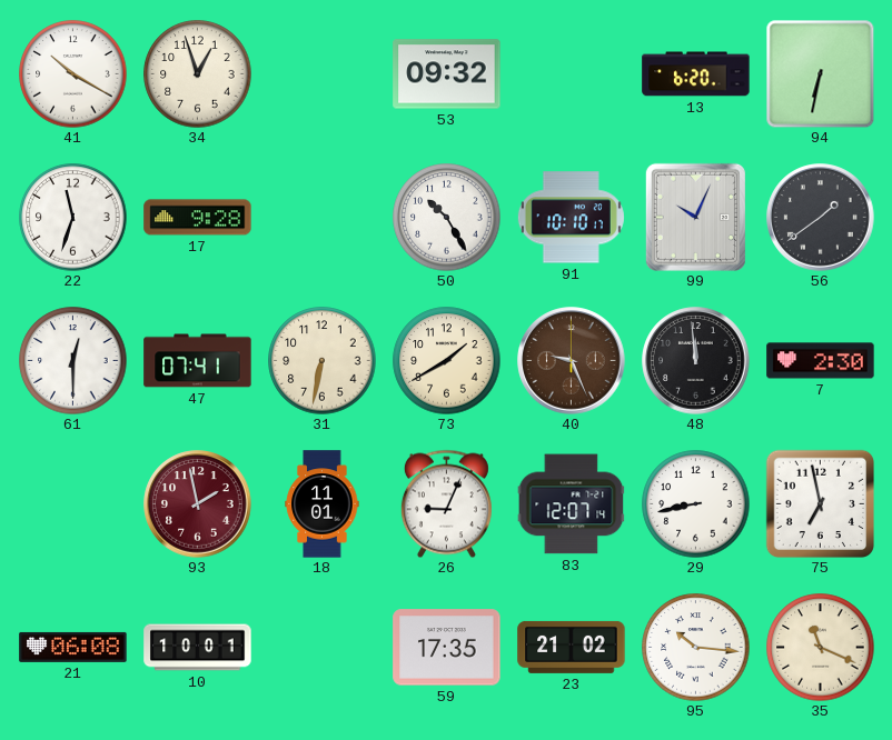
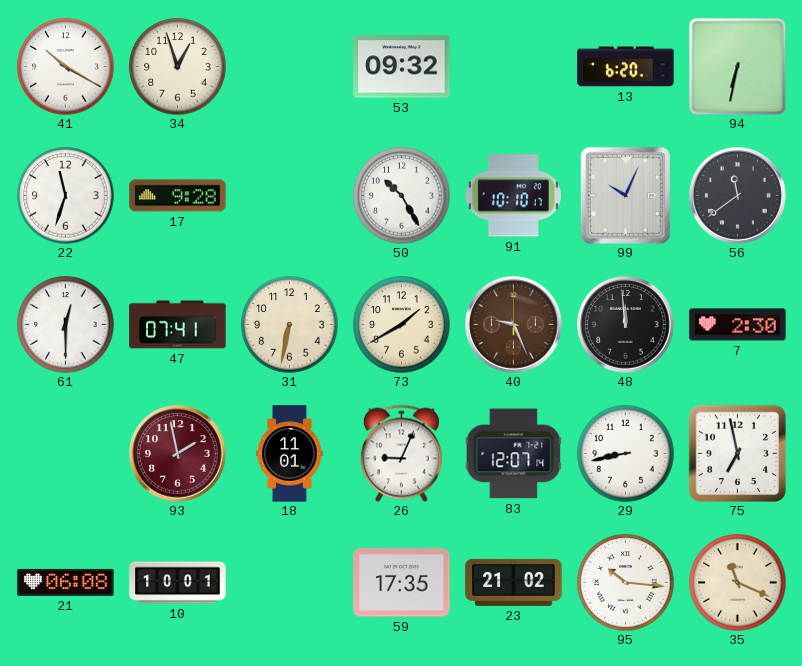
56: 1:39 -> 11:39 (738, 196)
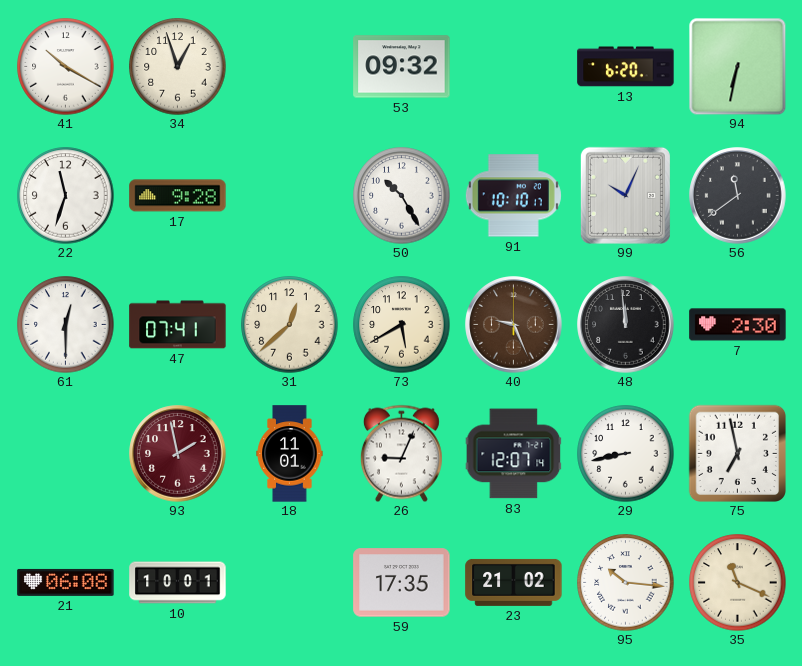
31: 6:32 -> 12:38 (290, 325)
73: 1:40 -> 5:40 (402, 325)
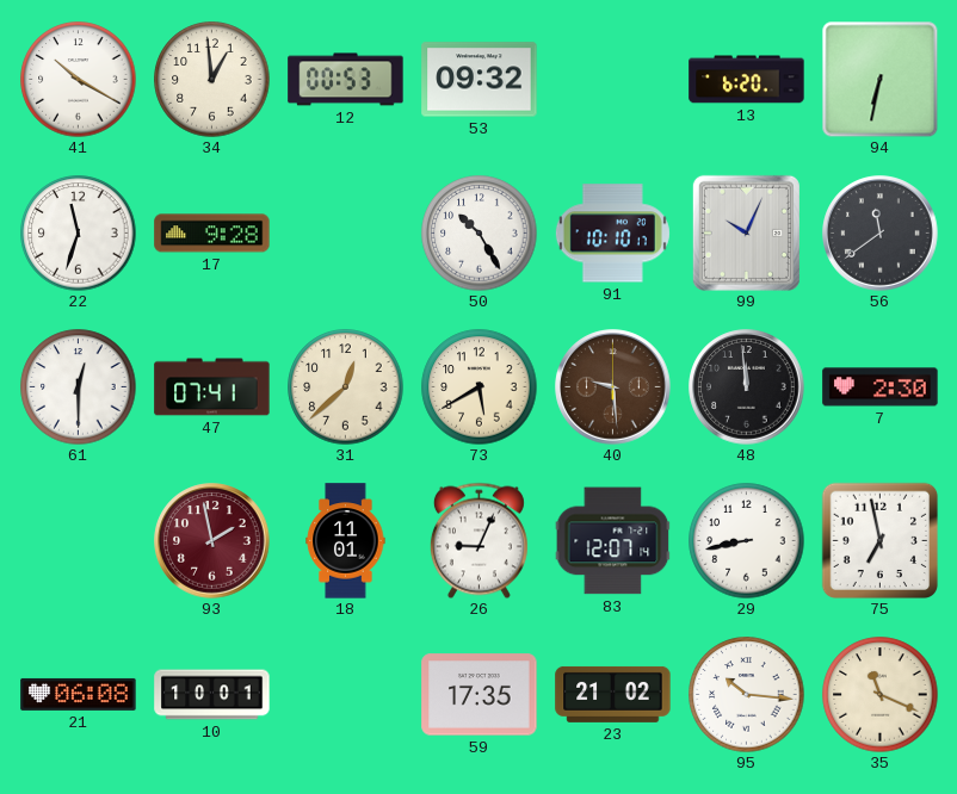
34: 12:57 -> 12:59 (212, 80)
12: none -> 00:53 (346, 80)
40: 9:26 -> 9:29 (613, 387)
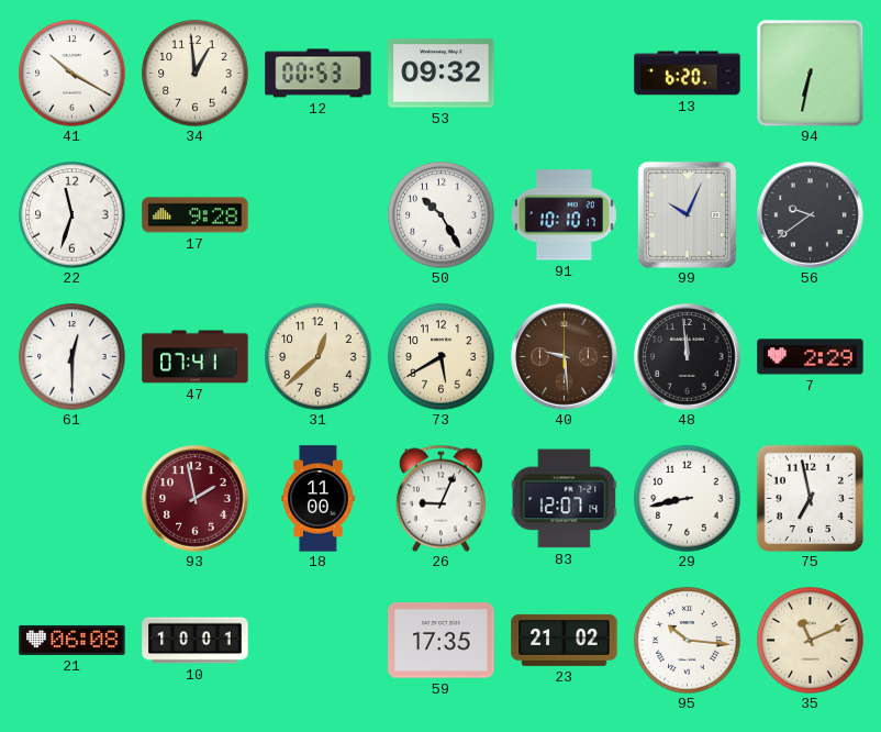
56: 11:39 -> 9:39 (811, 215)
7: 2:30 -> 2:29 (811, 357)
18: 11:01 -> 11:00 (319, 499)
35: 11:19 -> 11:11 (811, 641)
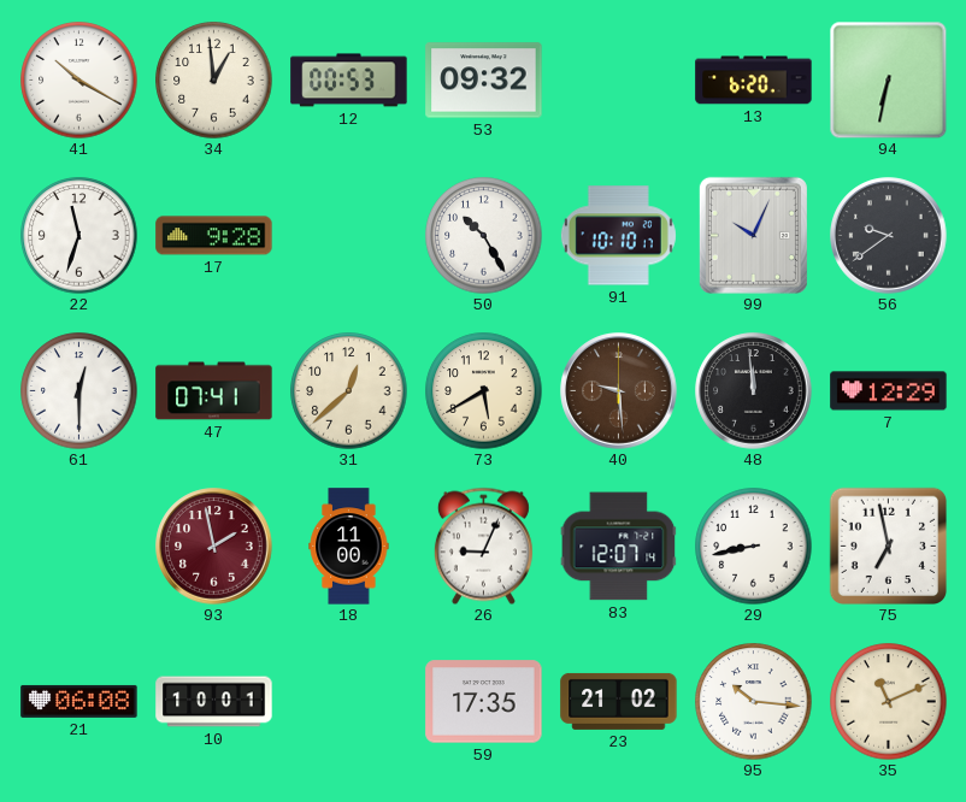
7: 2:29 -> 12:29 (889, 391)
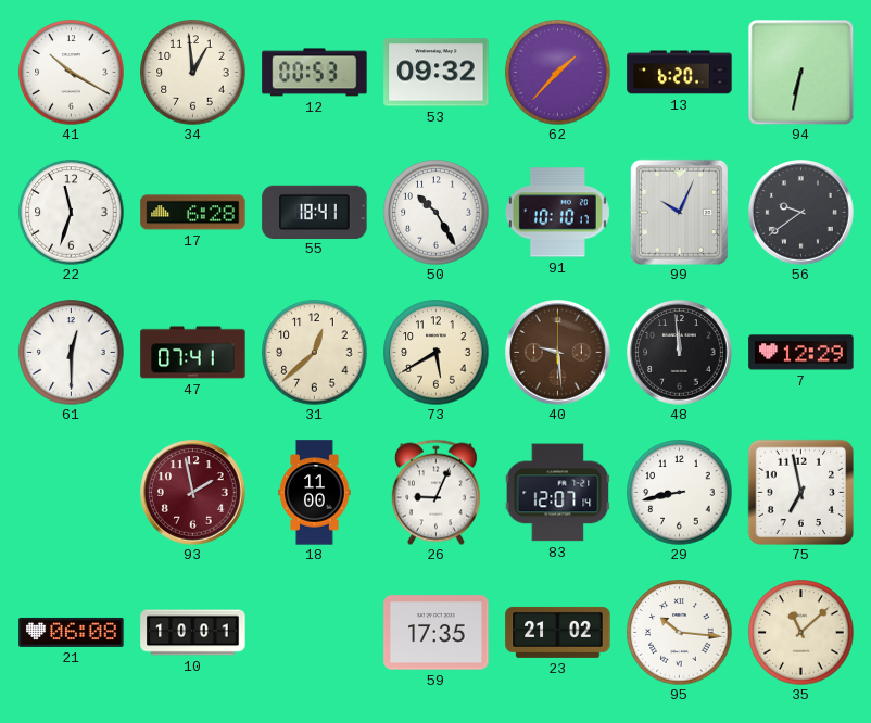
62: none -> 1:37 (558, 73)
17: 9:28 -> 6:28 (193, 213)
55: none -> 18:41 (315, 212)
35: 11:11 -> 11:08 (801, 633)
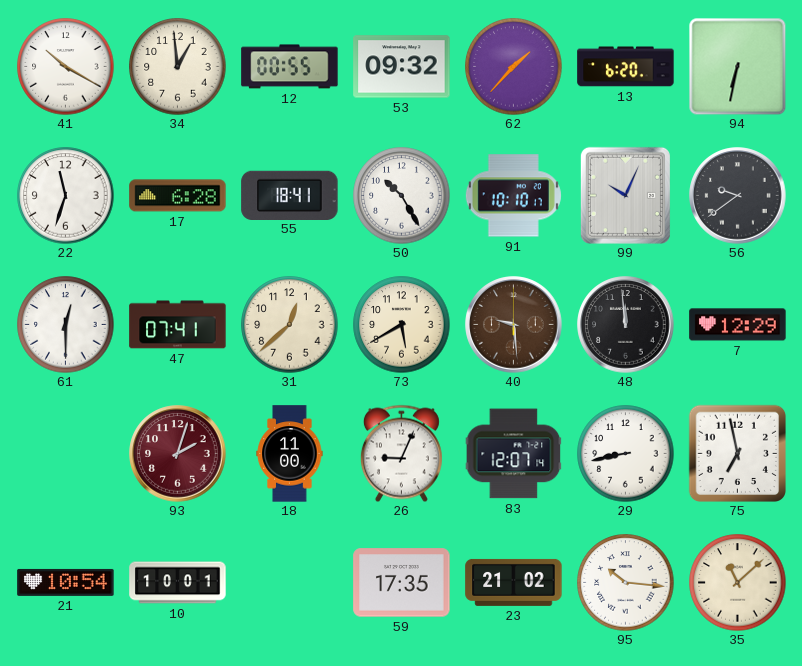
12: 00:53 -> 00:55 (290, 67)
93: 1:58 -> 2:03 (178, 454)
21: 06:08 -> 10:54 (66, 582)
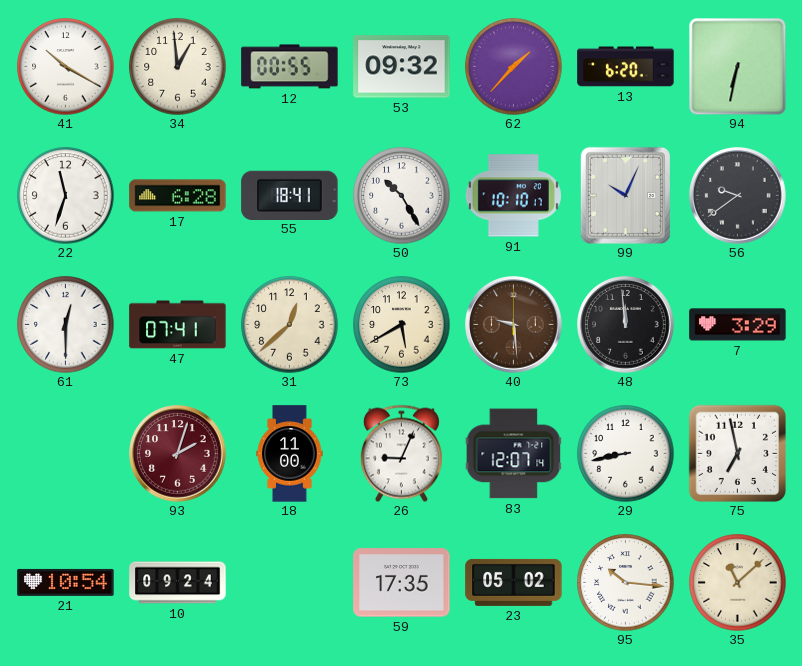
7: 12:29 -> 3:29 (738, 325)
10: 10:01 -> 09:24 (178, 583)
23: 21:02 -> 05:02 (514, 582)
